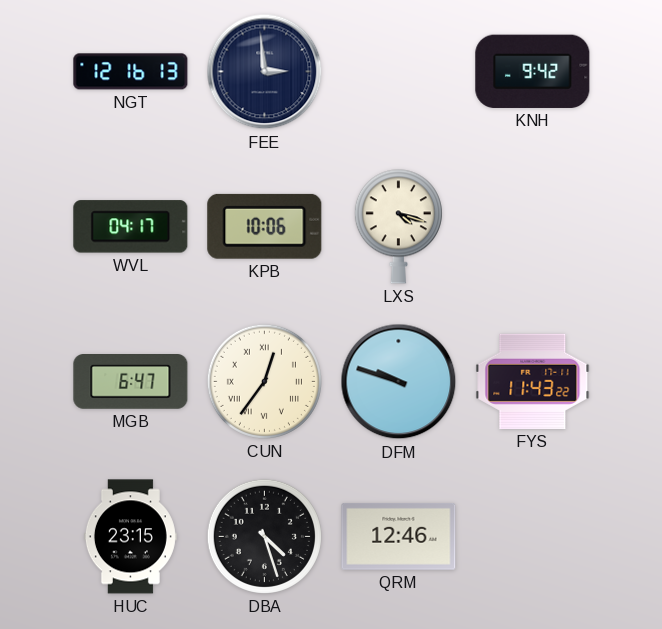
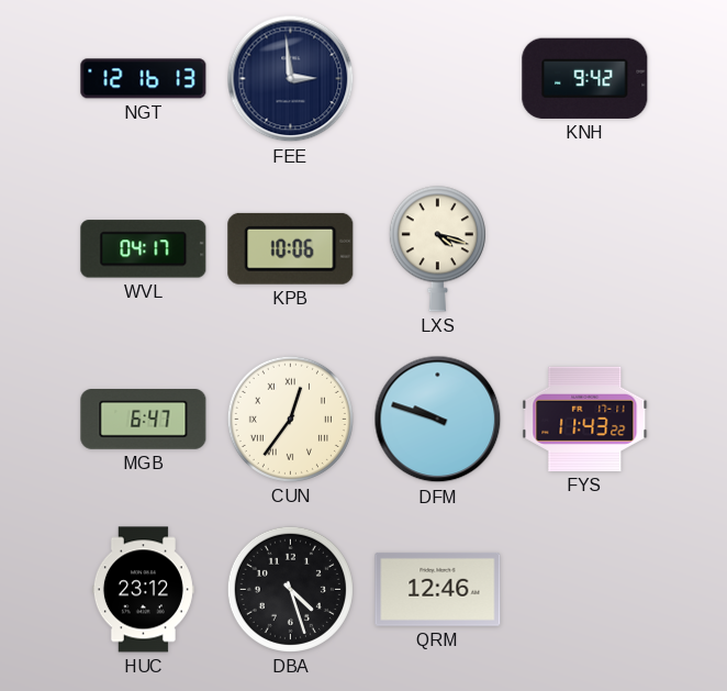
HUC: 23:15 -> 23:12 (143, 590)
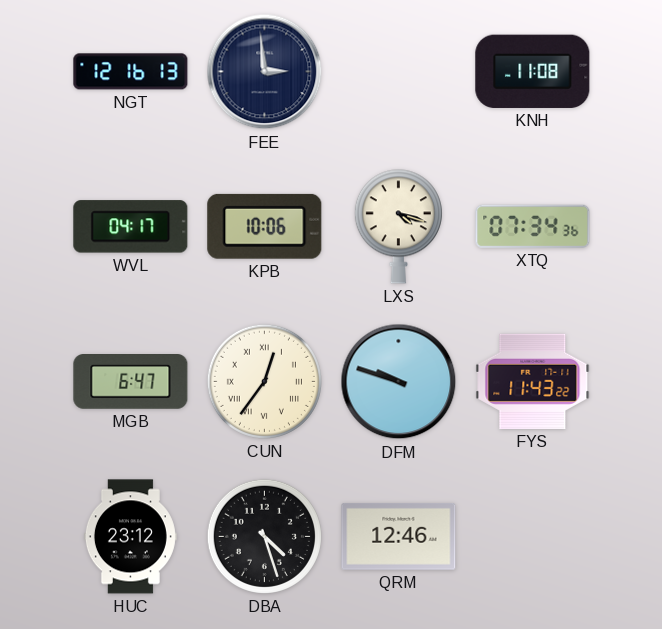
KNH: 9:42 -> 11:08 (533, 71)
XTQ: none -> 07:34 (533, 226)
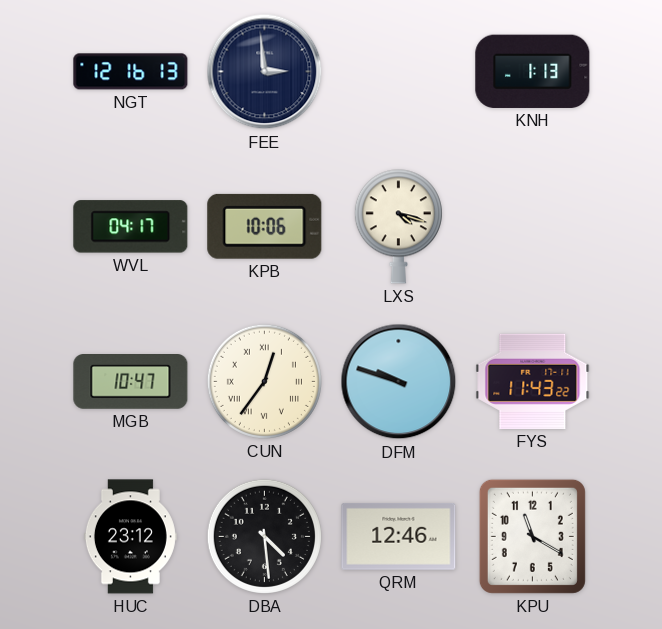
KNH: 11:08 -> 1:13 (533, 71)
XTQ: 07:34 -> none (533, 226)
MGB: 6:47 -> 10:47 (131, 382)
DBA: 4:27 -> 4:29 (264, 536)
KPU: none -> 11:20 (532, 536)
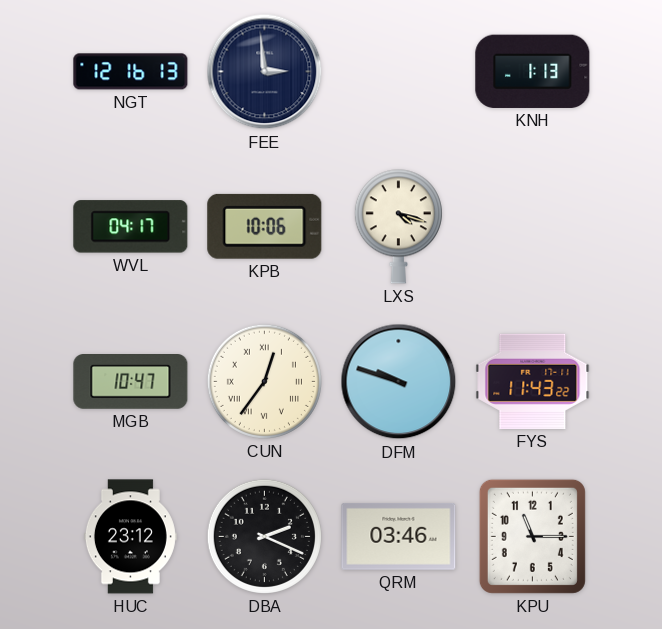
DBA: 4:29 -> 2:19 (264, 536)
QRM: 12:46 -> 03:46 (399, 536)
KPU: 11:20 -> 11:15 (532, 536)
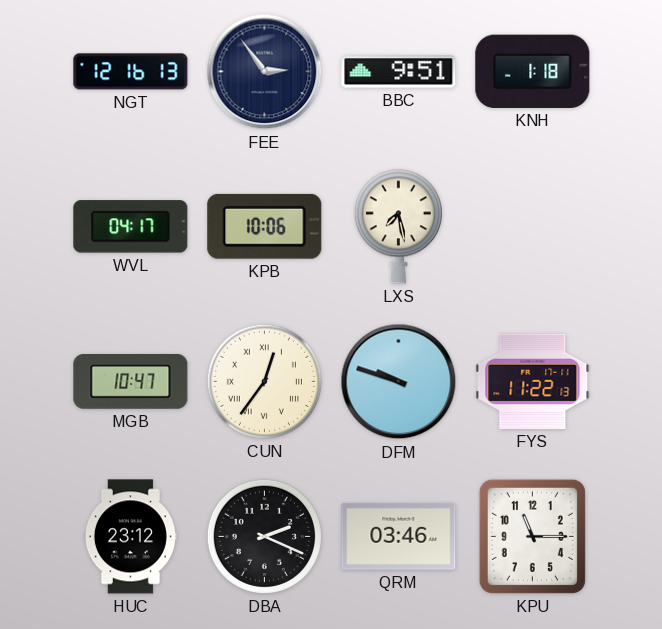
FEE: 2:59 -> 2:54 (265, 72)
BBC: none -> 9:51 (399, 72)
KNH: 1:13 -> 1:18 (533, 71)
LXS: 4:18 -> 7:28 (398, 227)
FYS: 11:43 -> 11:22 (533, 381)
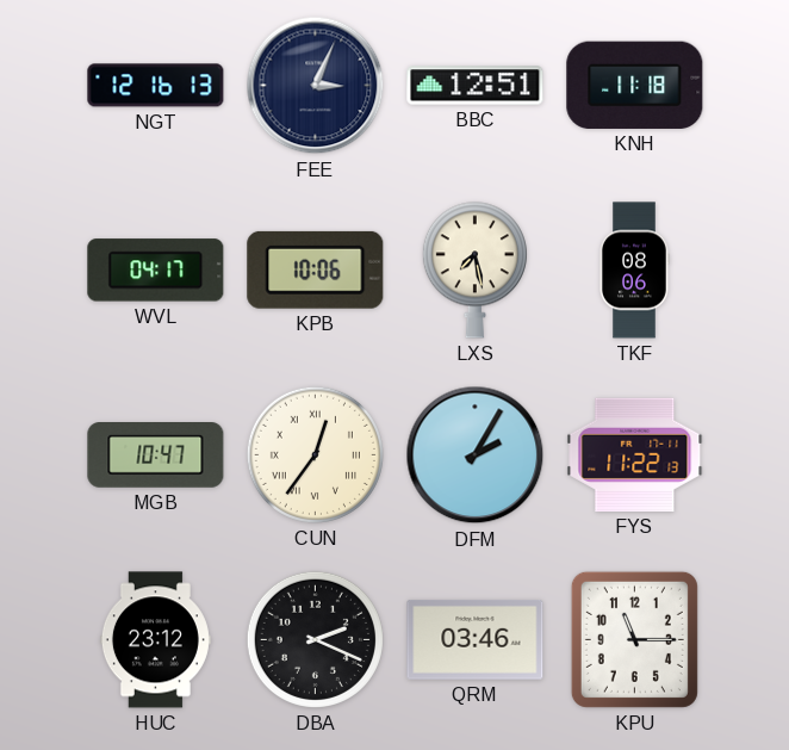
FEE: 2:54 -> 3:04 (316, 86)
BBC: 9:51 -> 12:51 (476, 86)
KNH: 1:18 -> 11:18 (635, 85)
TKF: none -> 08:06 (634, 271)
DFM: 9:48 -> 2:05 (476, 455)
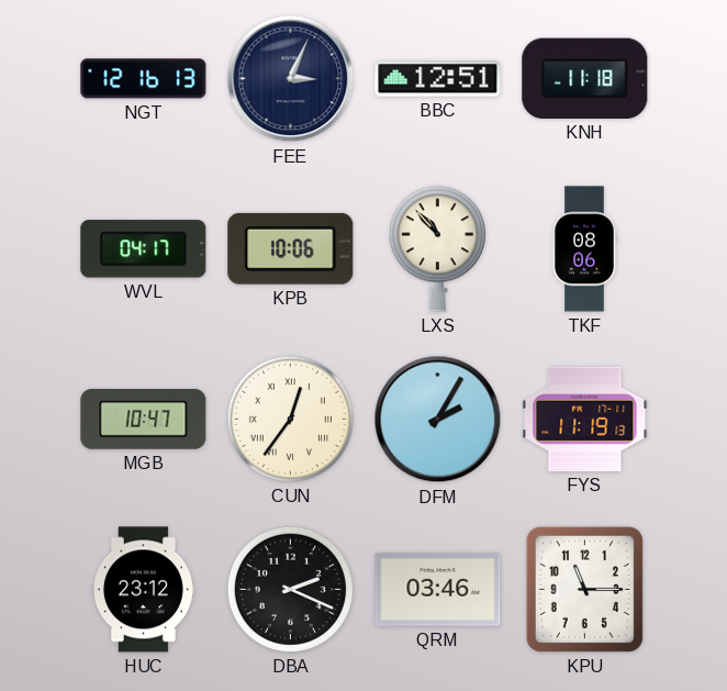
LXS: 7:28 -> 10:53 (437, 249)
FYS: 11:22 -> 11:19 (585, 419)
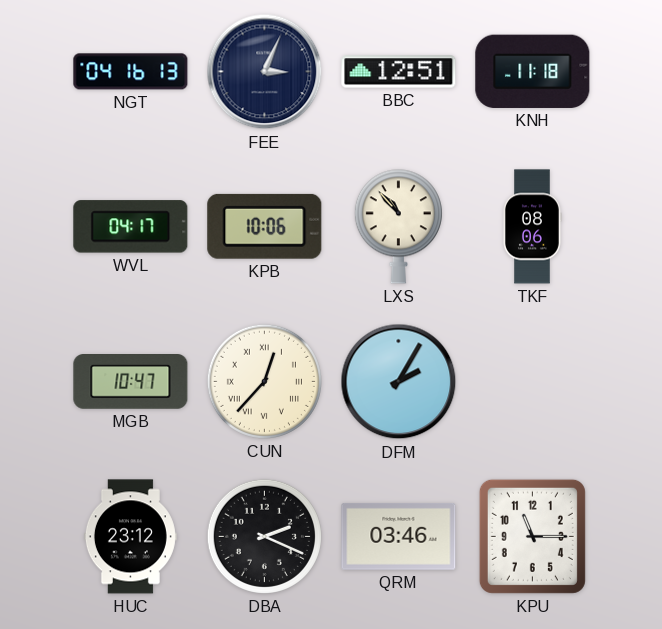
NGT: 12:16 -> 04:16 (131, 72)
CUN: 12:36 -> 12:37 (264, 381)
FYS: 11:19 -> none (585, 419)
